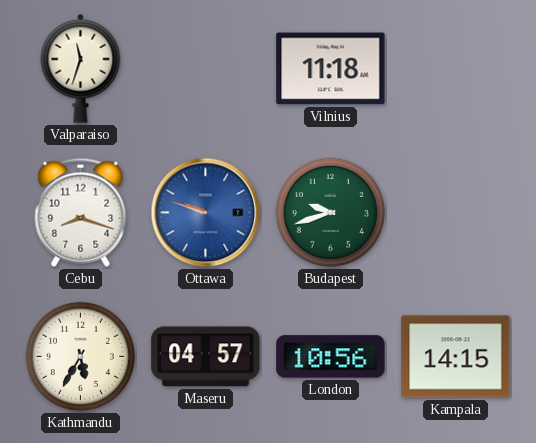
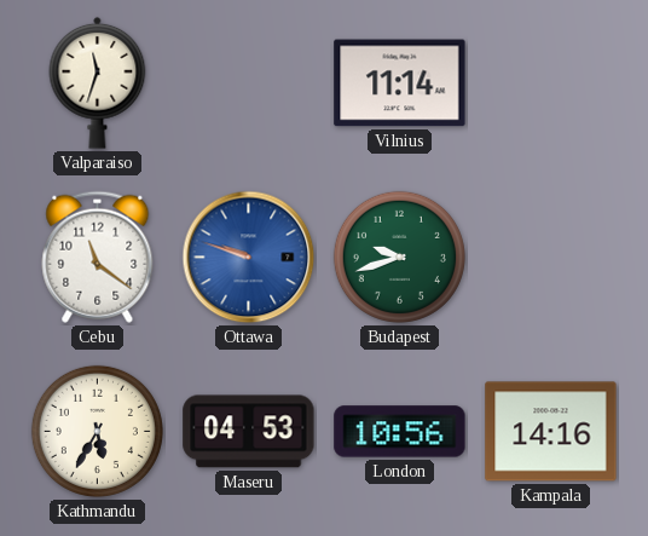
Vilnius: 11:18 -> 11:14 (400, 83)
Cebu: 8:18 -> 11:21 (98, 257)
Maseru: 04:57 -> 04:53 (249, 432)
Kampala: 14:15 -> 14:16 (551, 432)
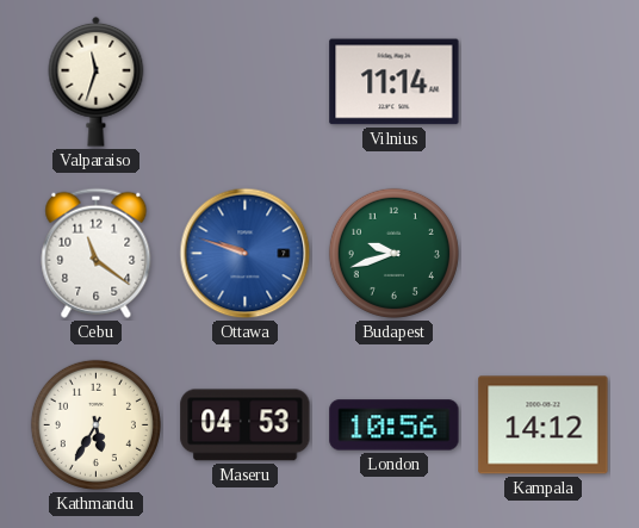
Kampala: 14:16 -> 14:12 (544, 425)
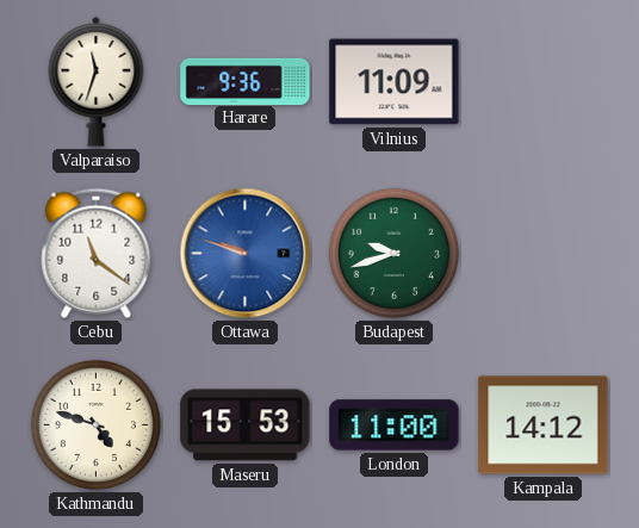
Harare: none -> 9:36 (246, 81)
Vilnius: 11:14 -> 11:09 (395, 82)
Kathmandu: 5:35 -> 4:48 (95, 424)
Maseru: 04:53 -> 15:53 (246, 425)
London: 10:56 -> 11:00 (395, 425)
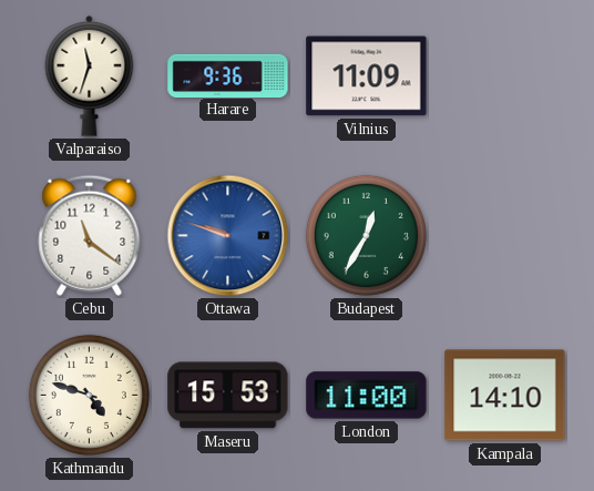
Budapest: 9:42 -> 12:35 (366, 235)
Kampala: 14:12 -> 14:10 (505, 396)
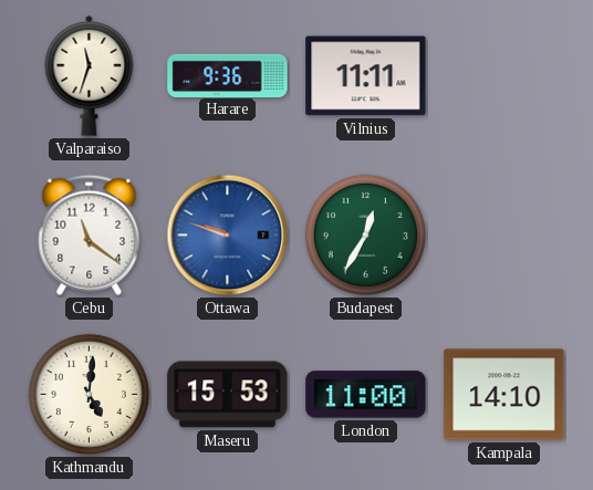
Vilnius: 11:09 -> 11:11 (366, 76)
Kathmandu: 4:48 -> 5:01 (89, 394)
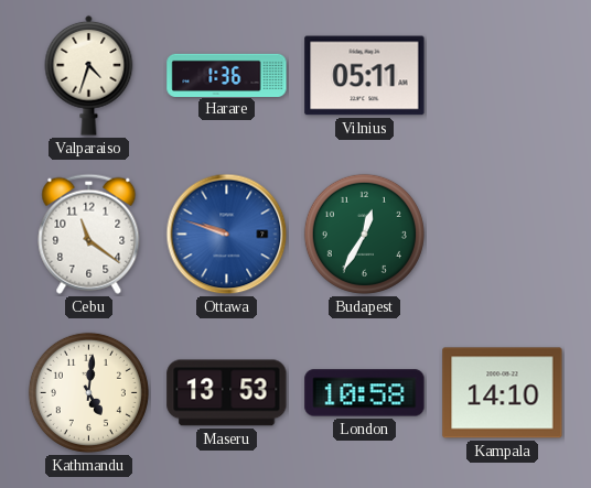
Valparaiso: 11:33 -> 4:33 (89, 75)
Harare: 9:36 -> 1:36 (227, 75)
Vilnius: 11:11 -> 05:11 (365, 76)
Maseru: 15:53 -> 13:53 (227, 393)
London: 11:00 -> 10:58 (365, 393)
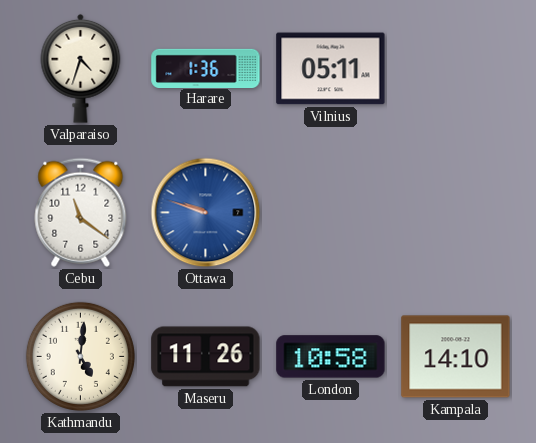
Budapest: 12:35 -> none (364, 234)
Maseru: 13:53 -> 11:26 (206, 357)
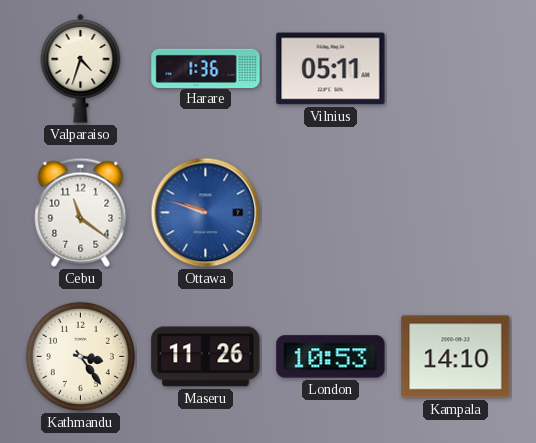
Kathmandu: 5:01 -> 3:24 (80, 356)
London: 10:58 -> 10:53 (331, 357)
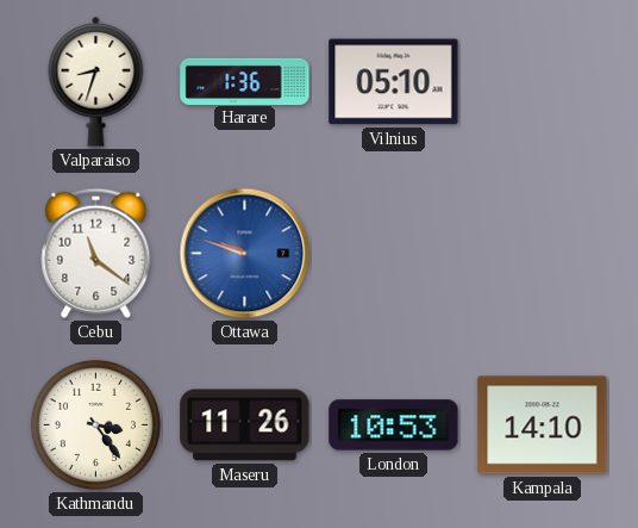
Valparaiso: 4:33 -> 8:33 (96, 81)
Vilnius: 05:11 -> 05:10 (394, 82)
